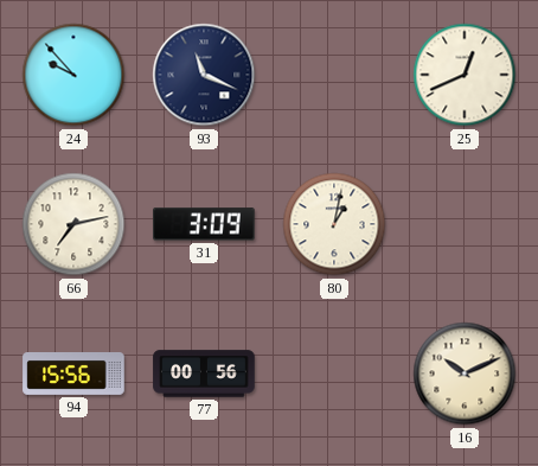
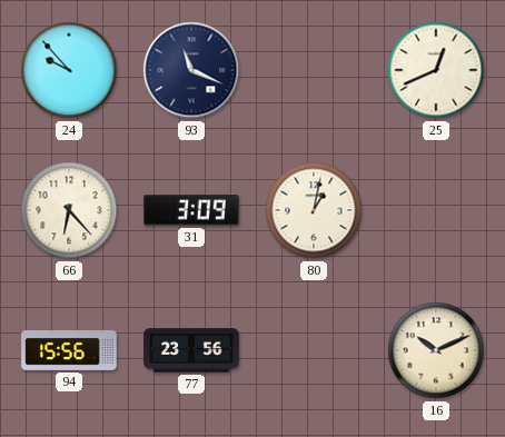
66: 7:13 -> 6:23 (69, 210)
77: 00:56 -> 23:56 (191, 350)
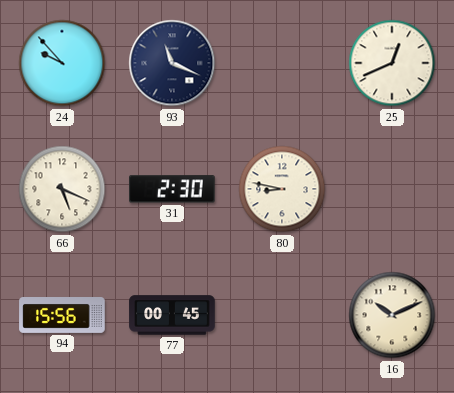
66: 6:23 -> 5:19 (62, 189)
31: 3:09 -> 2:30 (173, 189)
80: 1:02 -> 8:47 (282, 189)
77: 23:56 -> 00:45 (172, 315)
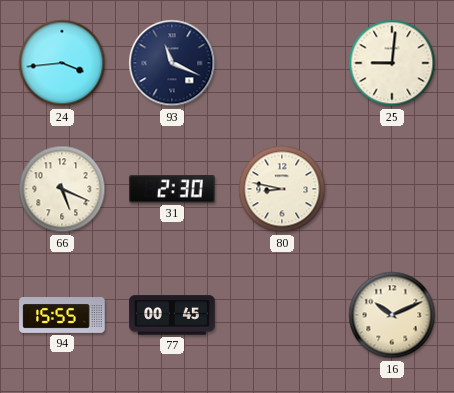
24: 9:53 -> 3:44 (62, 63)
25: 12:41 -> 9:01 (392, 63)
94: 15:56 -> 15:55 (62, 316)
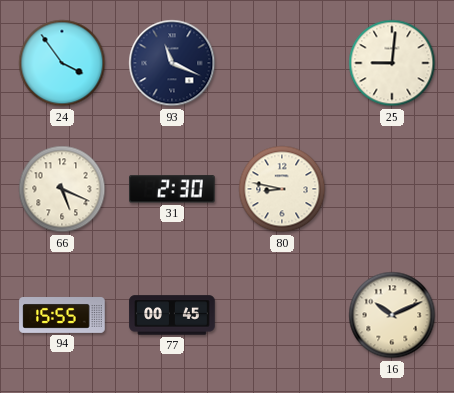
24: 3:44 -> 3:54 (62, 63)
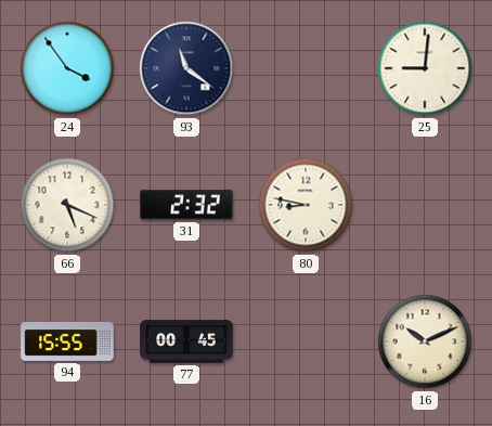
93: 11:19 -> 11:21 (186, 68)
31: 2:30 -> 2:32 (187, 205)
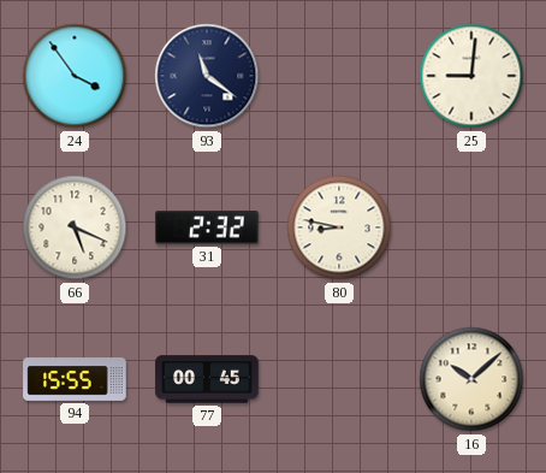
16: 10:11 -> 10:08 (471, 379)
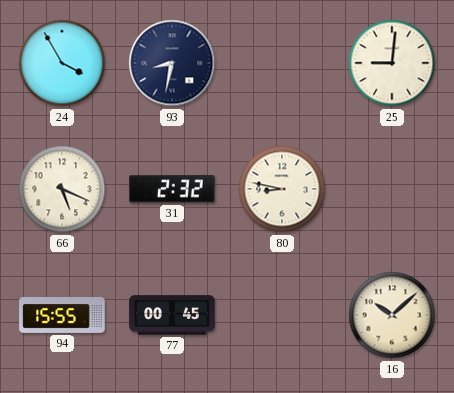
24: 3:54 -> 3:55 (62, 63)
93: 11:21 -> 8:32 (172, 63)
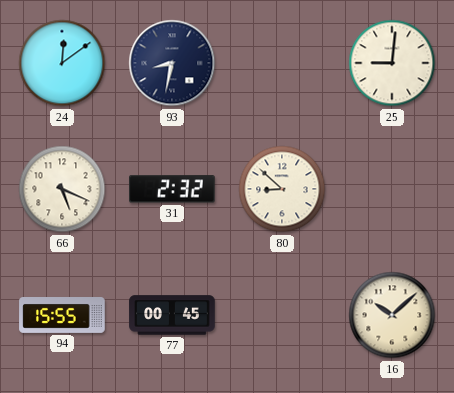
24: 3:55 -> 12:09 (62, 63)
80: 8:47 -> 8:52 (282, 189)
